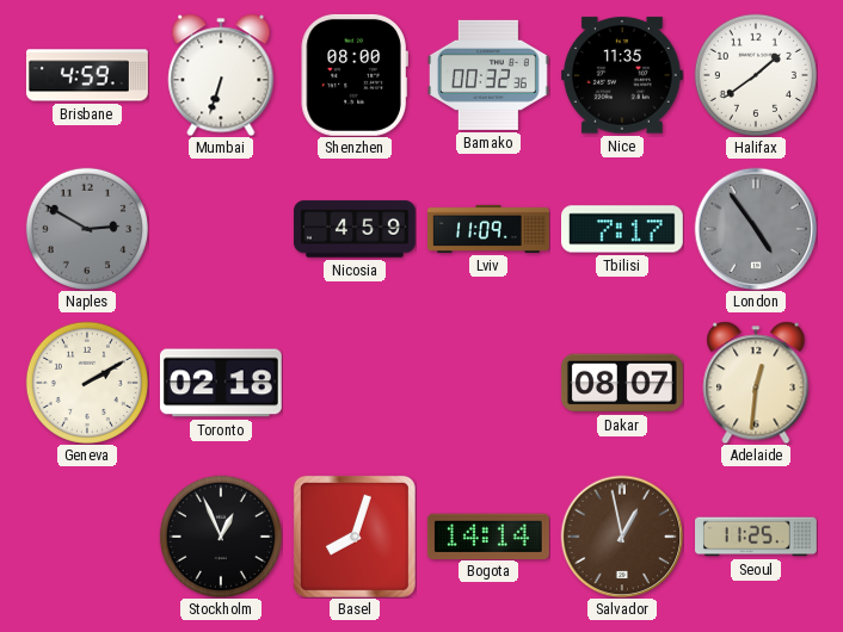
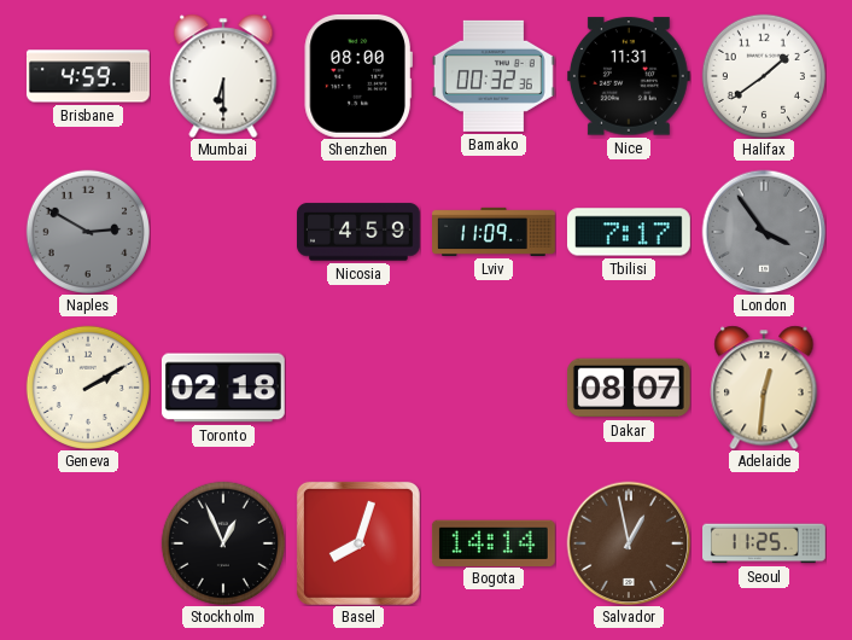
Mumbai: 6:33 -> 6:30 (223, 76)
Nice: 11:35 -> 11:31 (629, 76)
London: 4:54 -> 3:54 (764, 232)
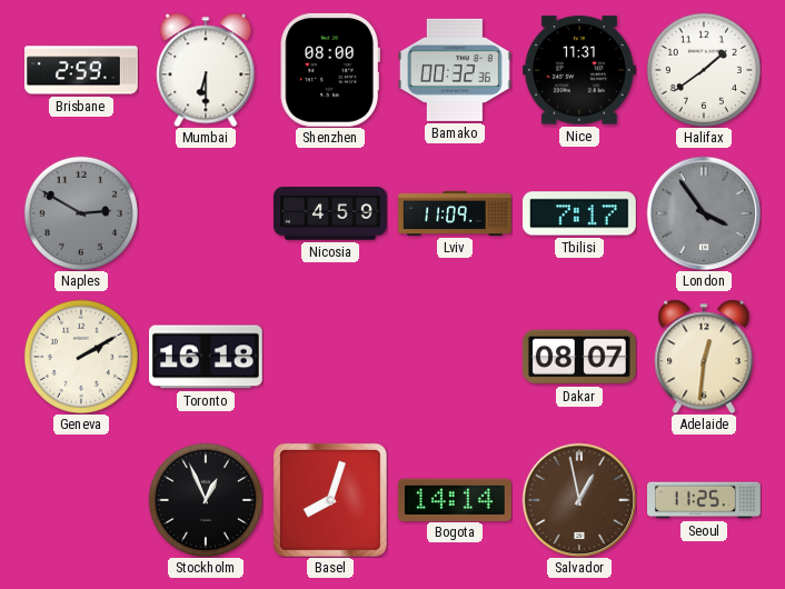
Brisbane: 4:59 -> 2:59 (81, 70)
Toronto: 02:18 -> 16:18 (206, 357)
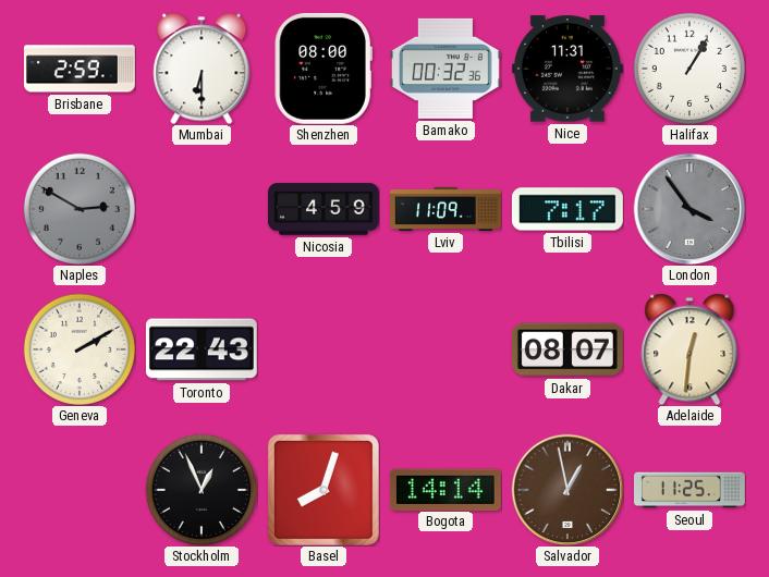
Halifax: 1:39 -> 1:05 (689, 69)
Toronto: 16:18 -> 22:43 (202, 349)
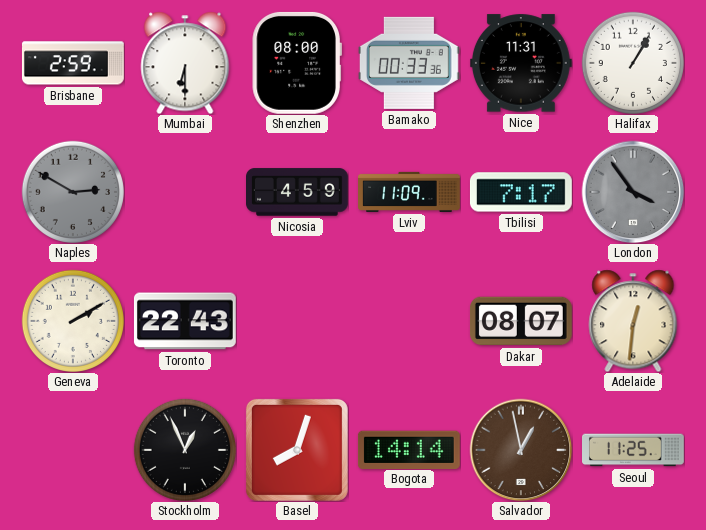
Bamako: 00:32 -> 00:33 (409, 63)
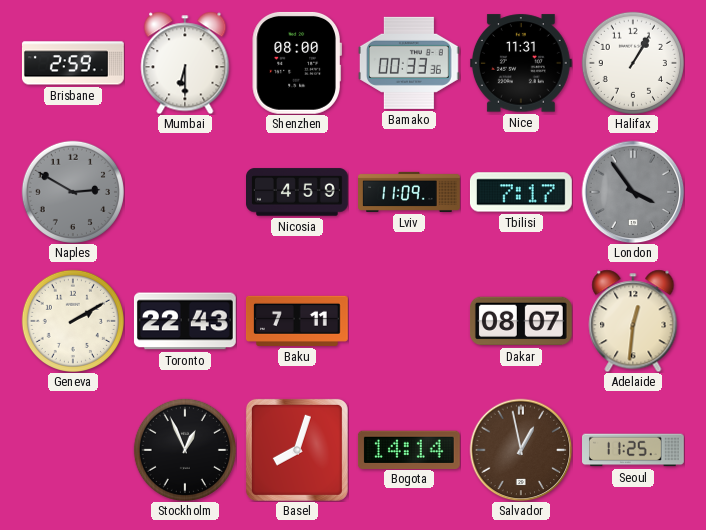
Baku: none -> 7:11 (297, 321)
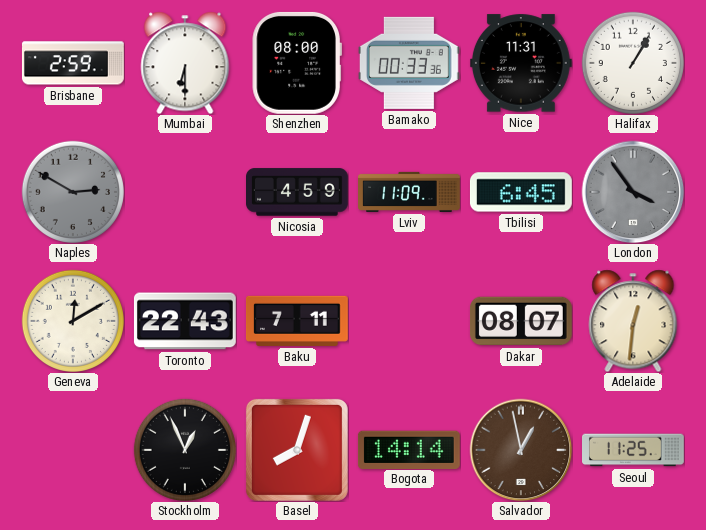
Tbilisi: 7:17 -> 6:45 (521, 192)
Geneva: 2:10 -> 12:10 (73, 321)
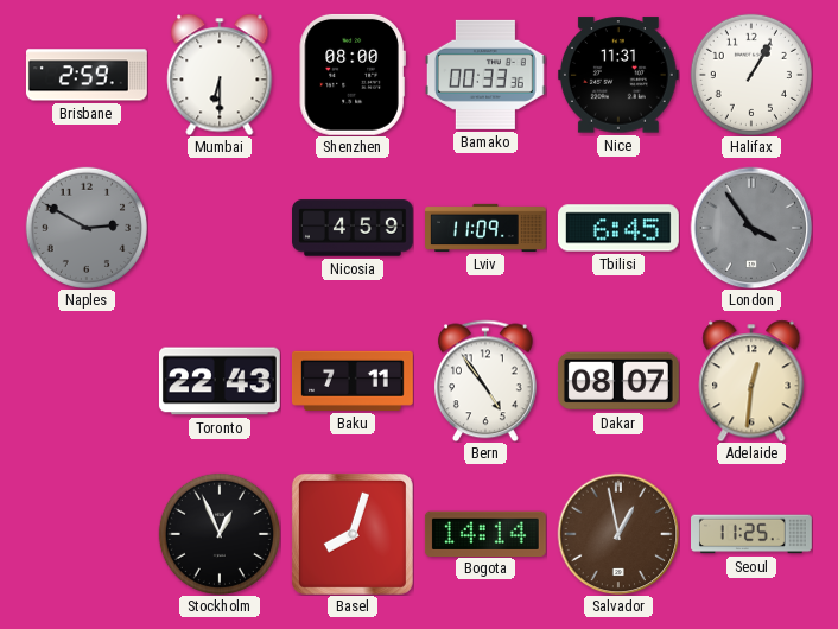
Geneva: 12:10 -> none (73, 321)
Bern: none -> 4:54 (485, 381)
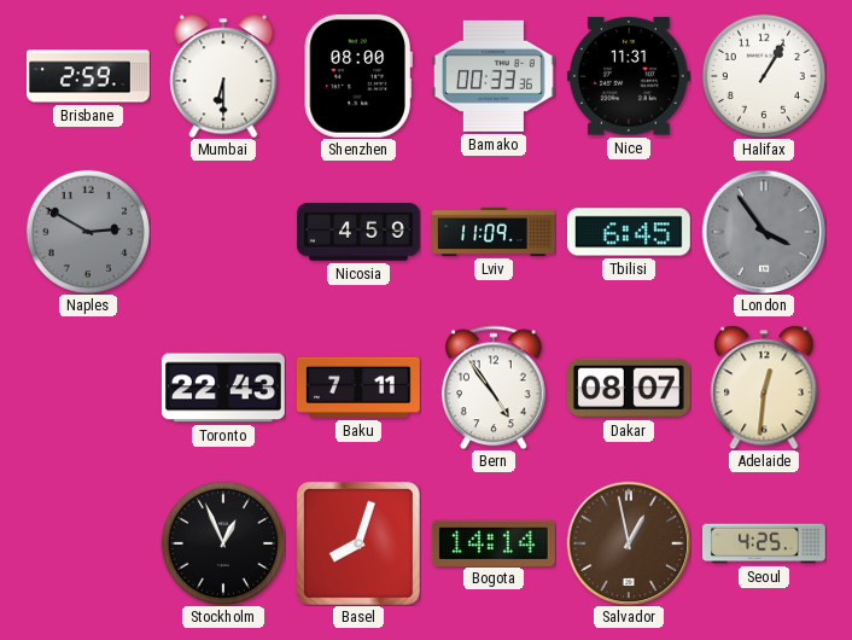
Seoul: 11:25 -> 4:25 (765, 543)
